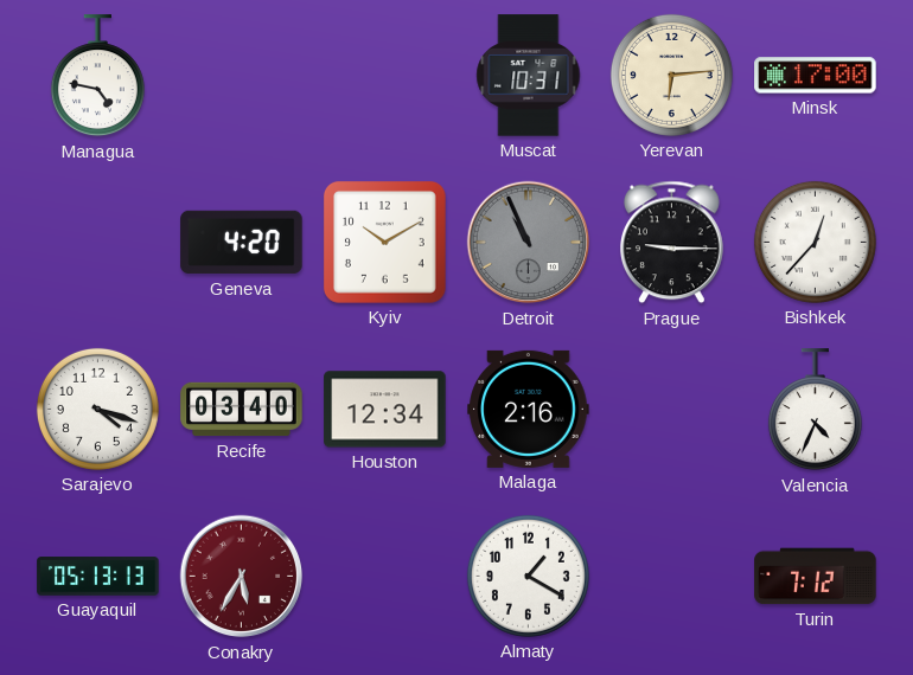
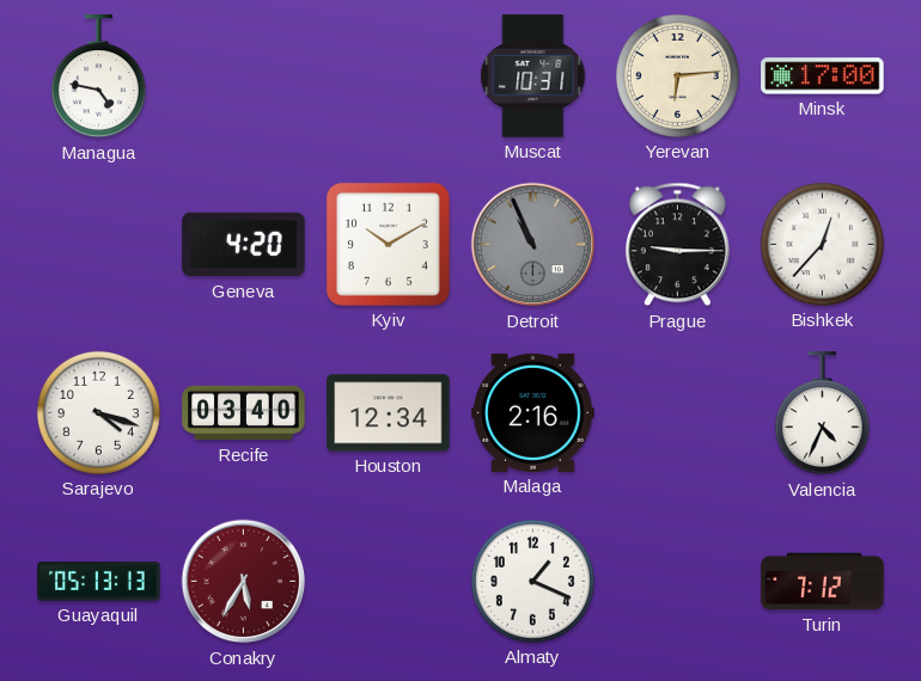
Almaty: 1:20 -> 1:19 (532, 581)
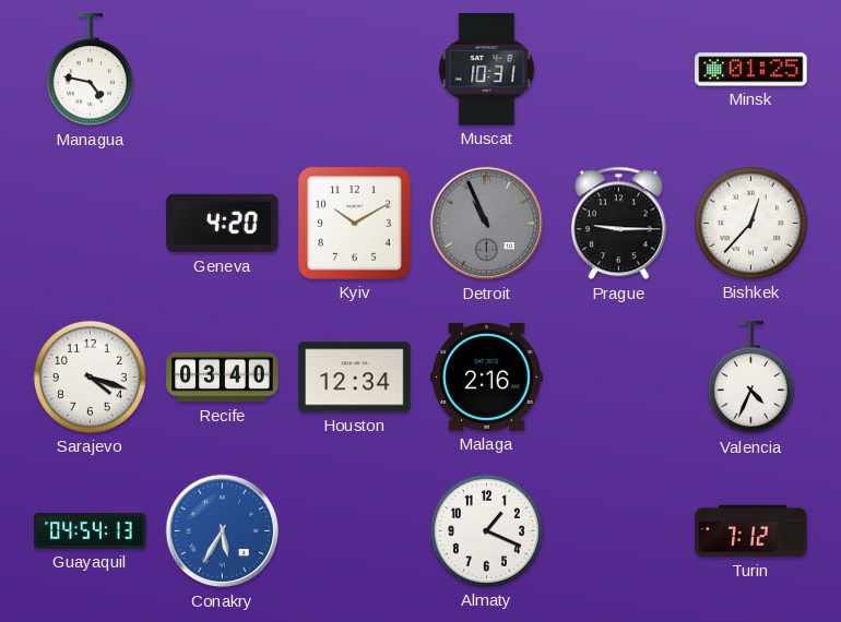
Yerevan: 6:14 -> none (677, 75)
Minsk: 17:00 -> 01:25 (751, 70)
Guayaquil: 05:13 -> 04:54 (91, 531)
Conakry dial: burgundy -> blue (223, 531)
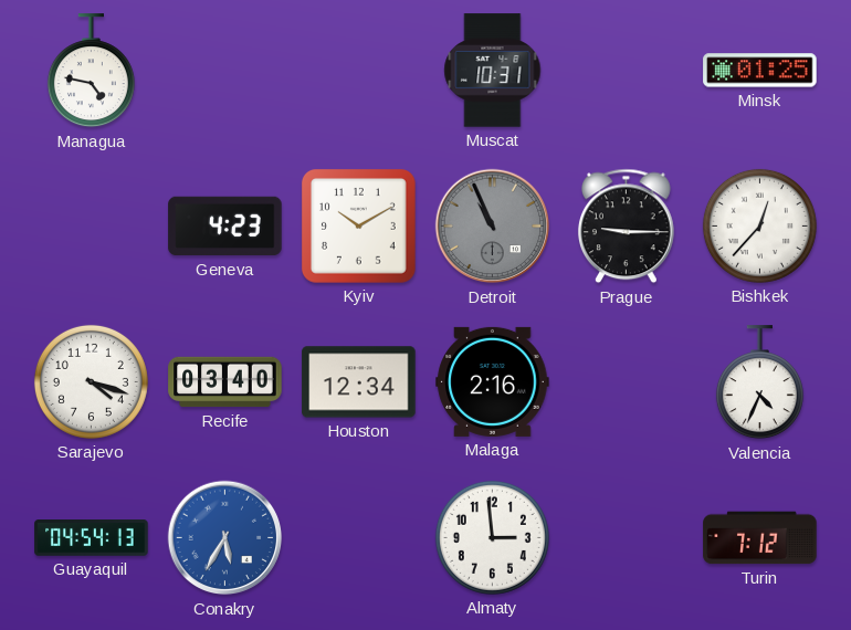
Geneva: 4:20 -> 4:23 (225, 227)
Almaty: 1:19 -> 2:59 (492, 537)
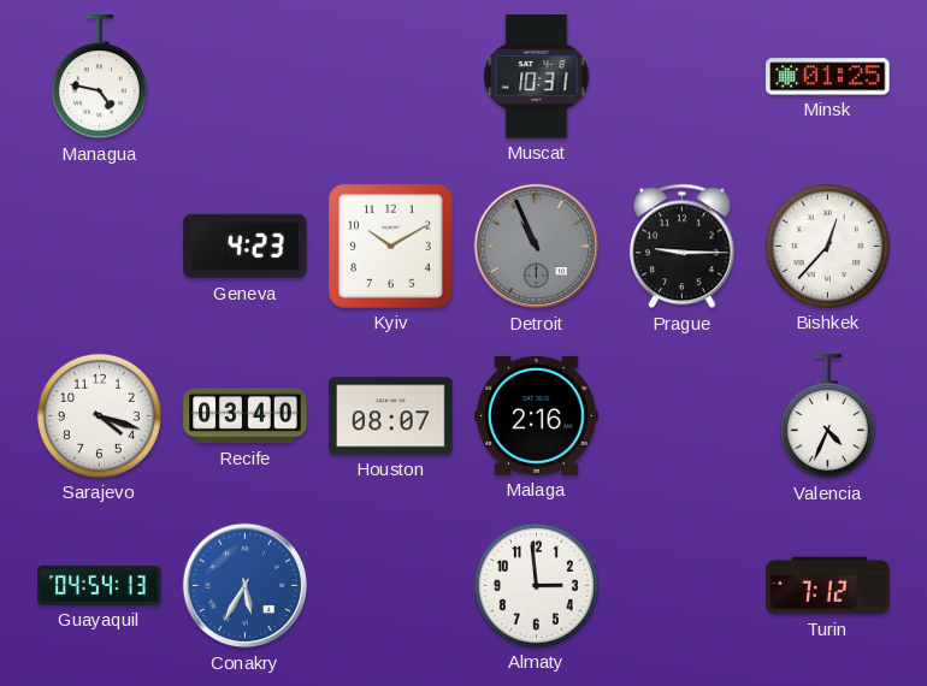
Houston: 12:34 -> 08:07 (391, 416)
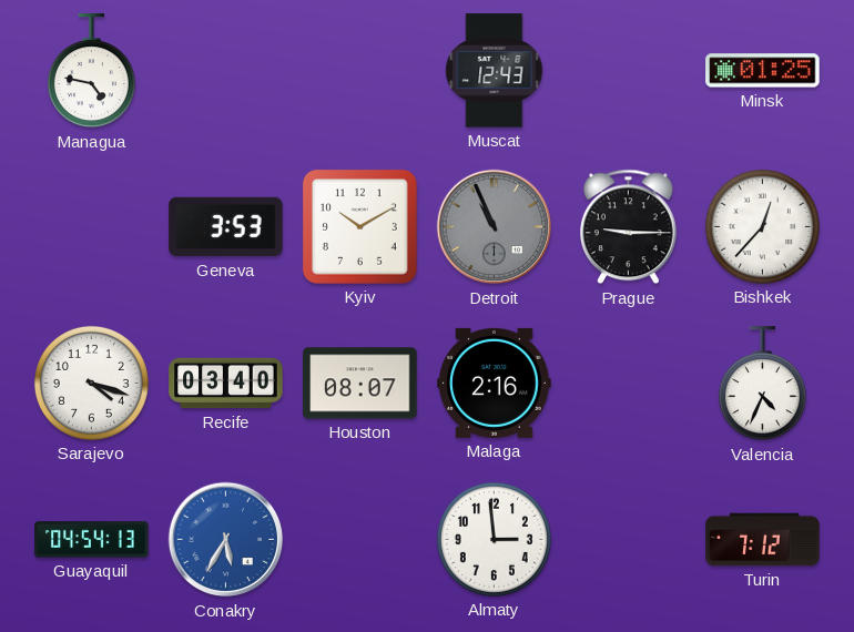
Muscat: 10:31 -> 12:43 (495, 71)
Geneva: 4:23 -> 3:53 (226, 227)
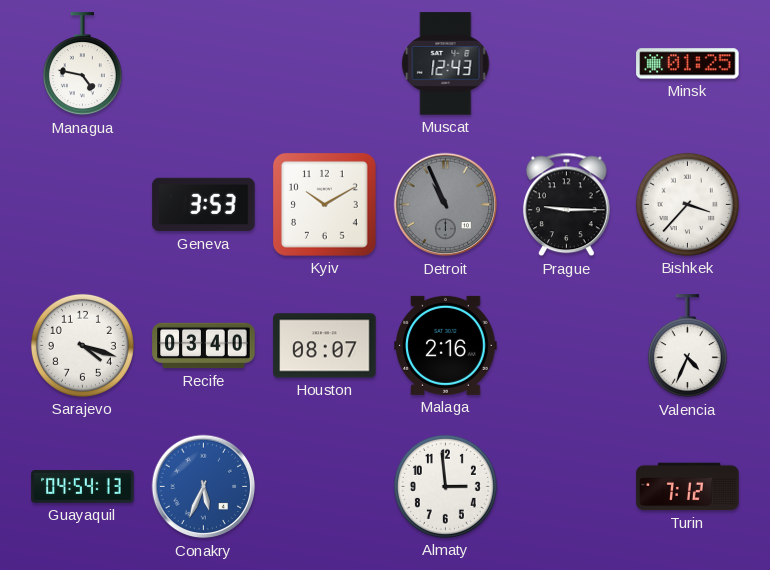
Bishkek: 12:37 -> 3:37 (687, 204)
Conakry: 5:35 -> 5:34 (204, 487)
